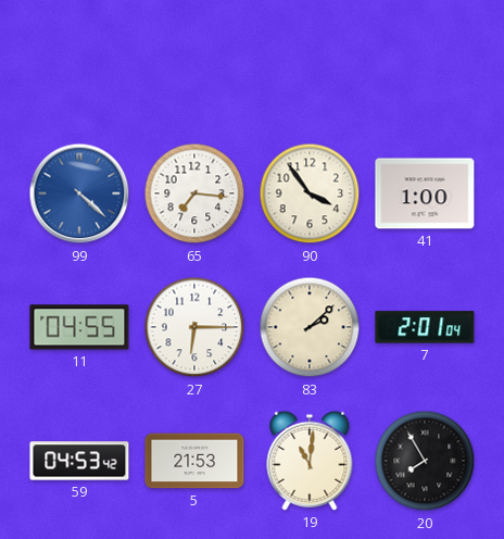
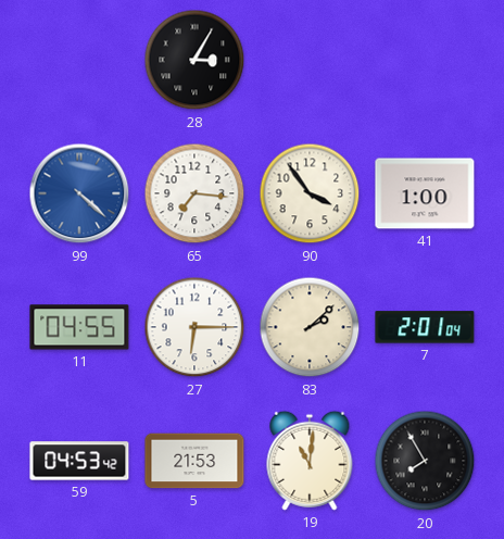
28: none -> 3:05 (194, 60)
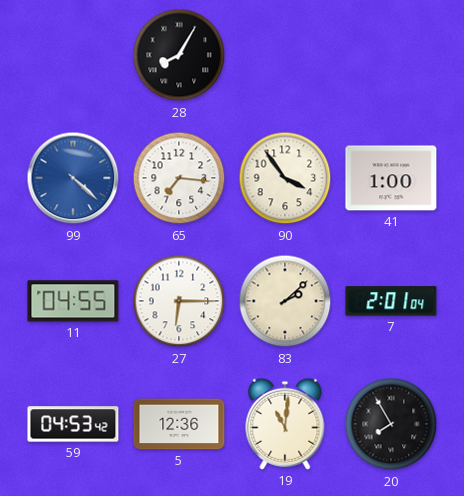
28: 3:05 -> 8:05 (179, 55)
5: 21:53 -> 12:36 (179, 424)
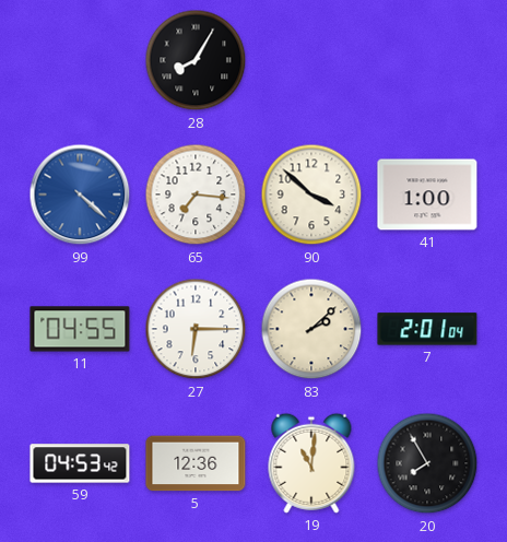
90: 3:54 -> 3:52 (311, 195)
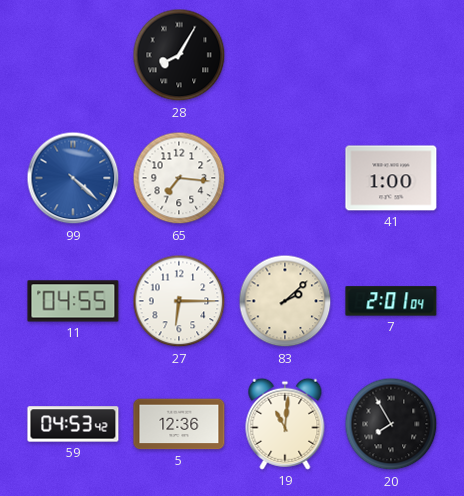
90: 3:52 -> none (311, 195)
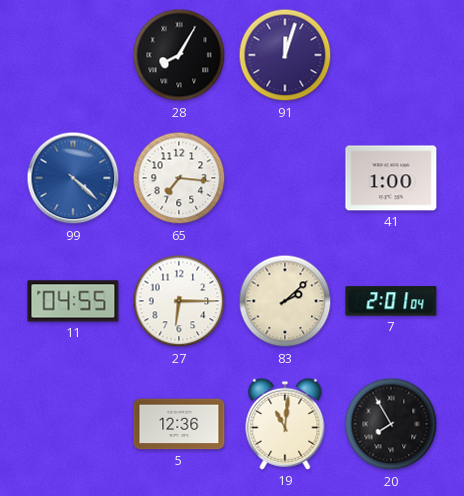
91: none -> 12:03 (285, 55)
59: 04:53 -> none (73, 424)
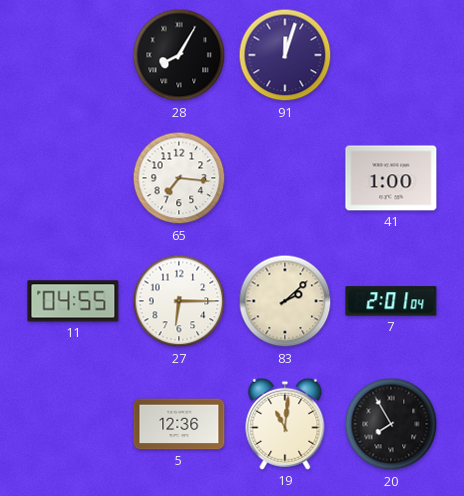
99: 4:22 -> none (73, 178)
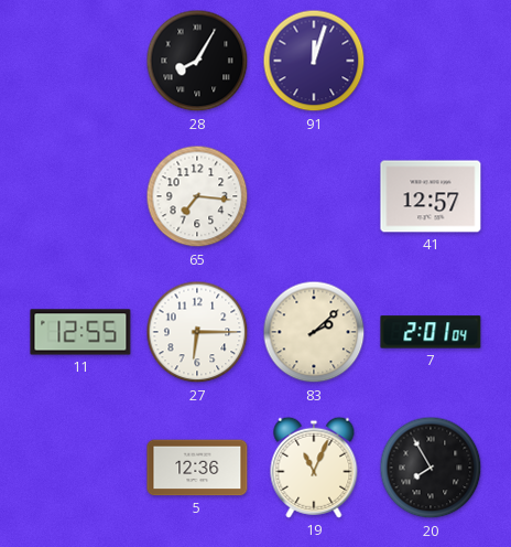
41: 1:00 -> 12:57 (431, 196)
11: 04:55 -> 12:55 (80, 332)
19: 11:01 -> 11:04 (314, 468)
